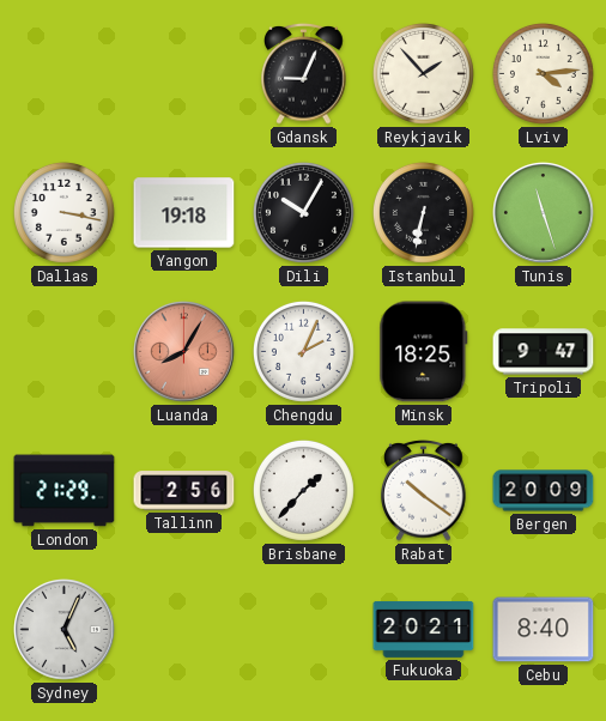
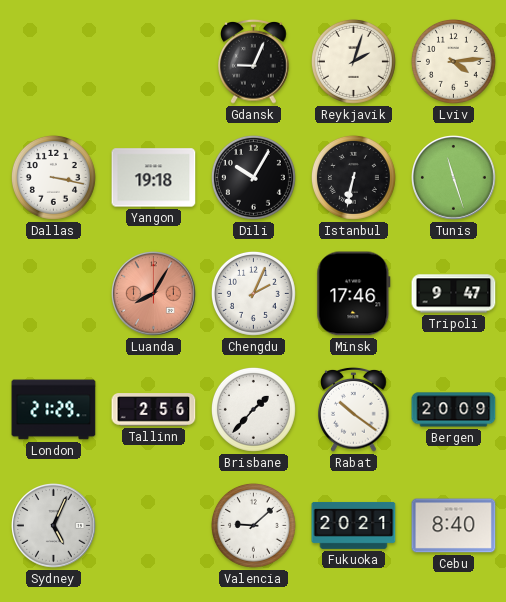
Reykjavik: 1:53 -> 2:03 (353, 61)
Minsk: 18:25 -> 17:46 (354, 294)
Valencia: none -> 9:08 (253, 525)
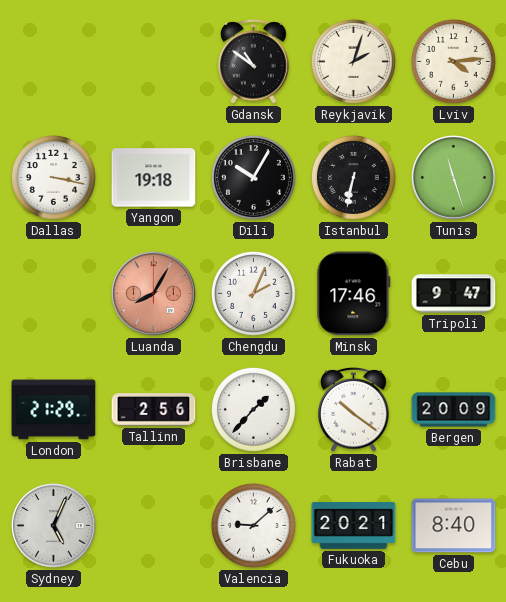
Gdansk: 9:04 -> 10:51 (254, 61)
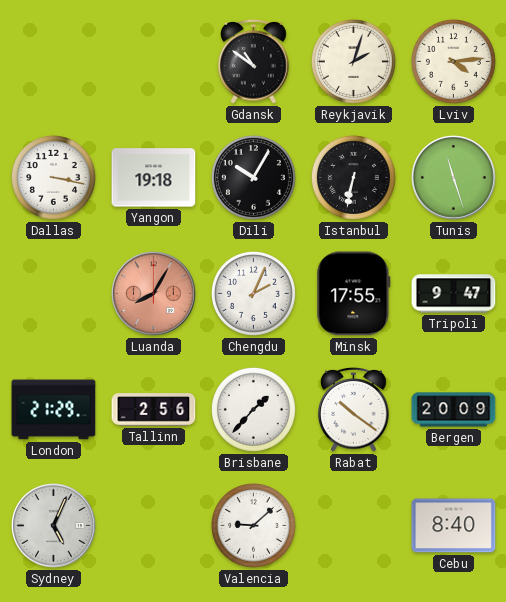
Minsk: 17:46 -> 17:55 (354, 294)
Fukuoka: 20:21 -> none (354, 525)
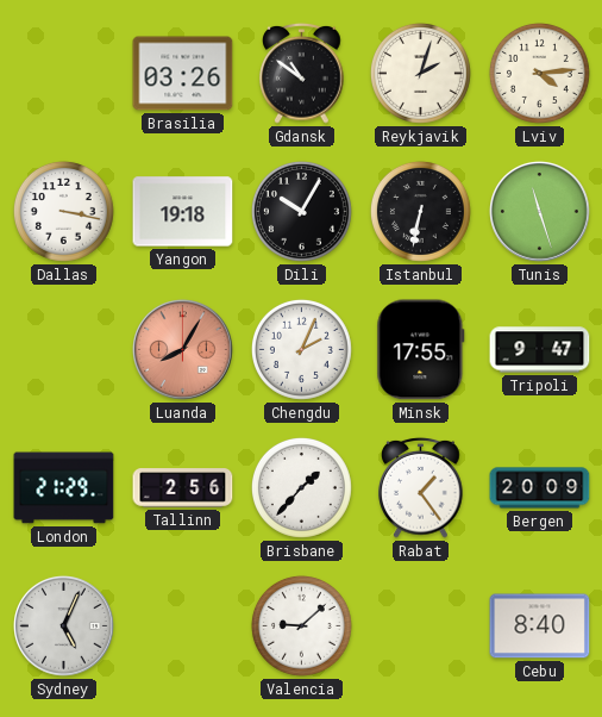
Brasilia: none -> 03:26 (183, 74)
Rabat: 10:21 -> 1:24 (421, 487)
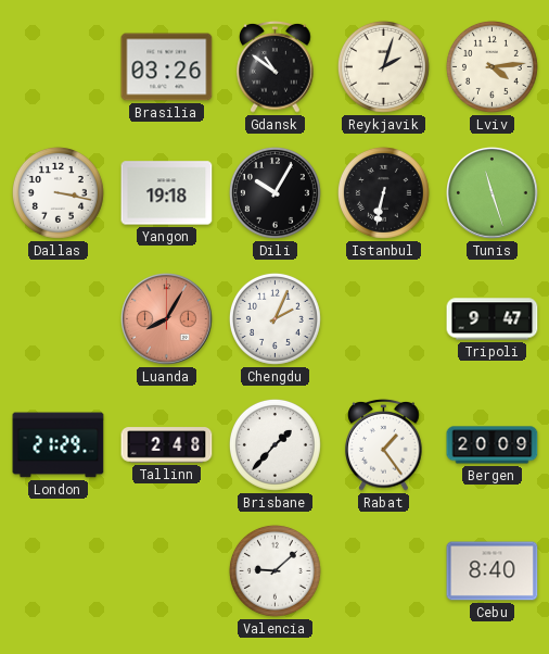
Minsk: 17:55 -> none (421, 350)
Tallinn: 2:56 -> 2:48 (167, 445)
Sydney: 5:04 -> none (64, 626)
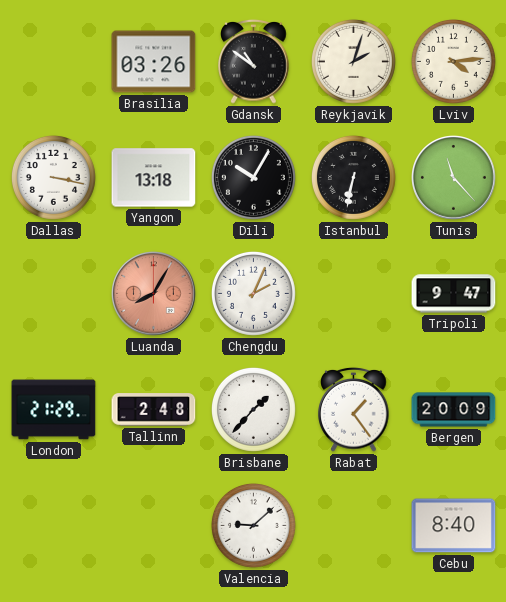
Yangon: 19:18 -> 13:18 (154, 178)
Tunis: 11:27 -> 11:23 (454, 178)
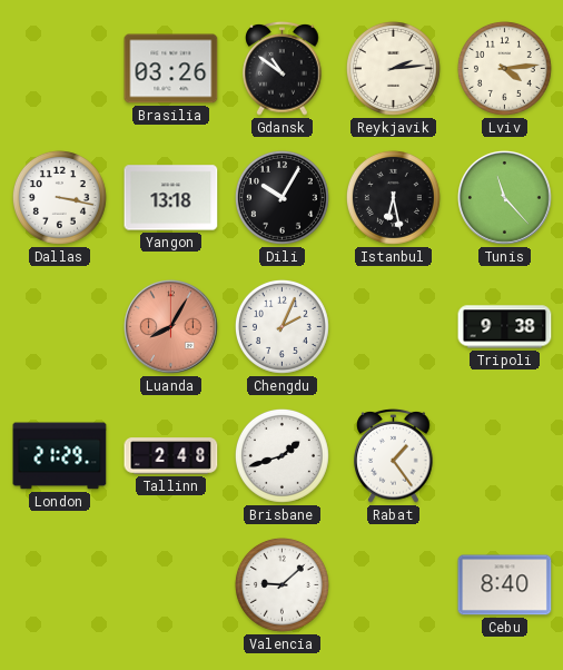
Reykjavik: 2:03 -> 2:14 (393, 68)
Istanbul: 6:32 -> 6:28 (393, 197)
Tripoli: 9:47 -> 9:38 (505, 327)
Brisbane: 1:37 -> 1:42 (281, 455)
Bergen: 20:09 -> none (454, 410)
